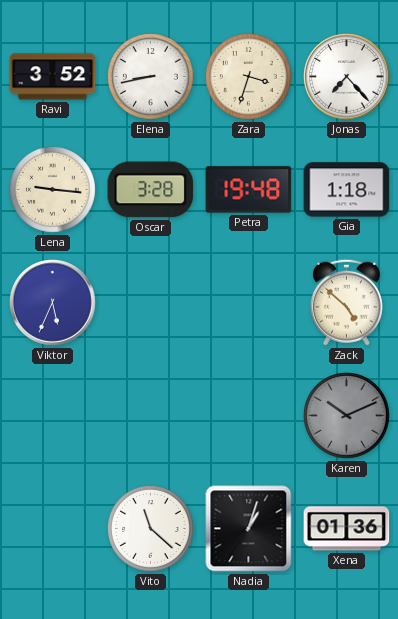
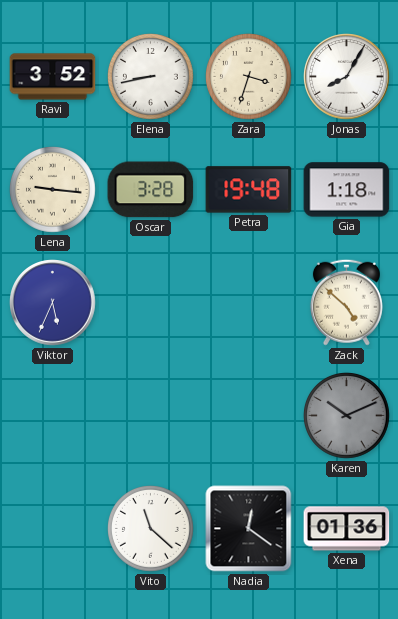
Jonas: 7:23 -> 8:05 (347, 77)
Nadia: 1:03 -> 12:21 (249, 529)
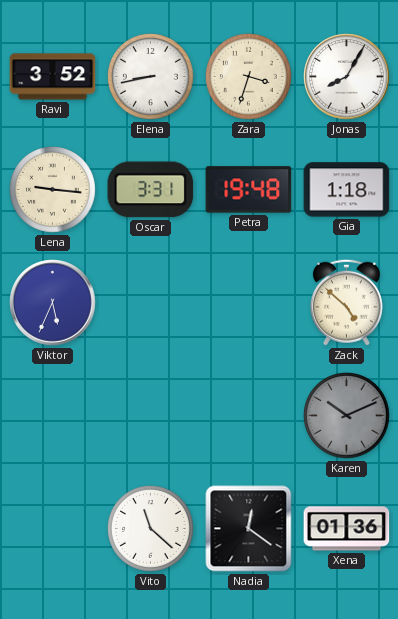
Oscar: 3:28 -> 3:31 (151, 190)
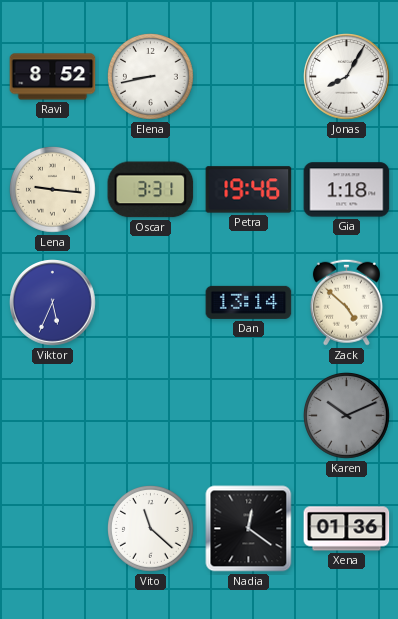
Ravi: 3:52 -> 8:52 (53, 77)
Zara: 3:33 -> none (249, 77)
Petra: 19:48 -> 19:46 (249, 190)
Dan: none -> 13:14 (249, 302)
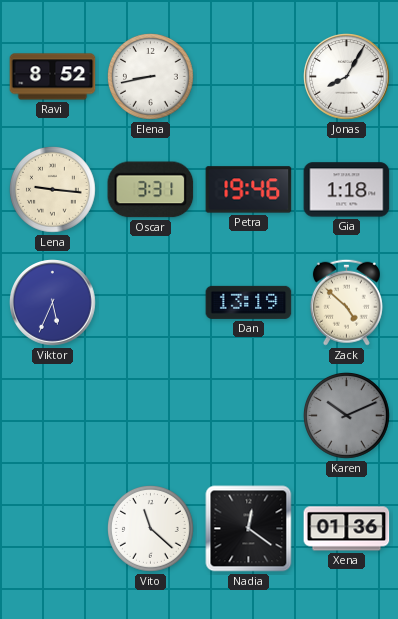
Dan: 13:14 -> 13:19 (249, 302)
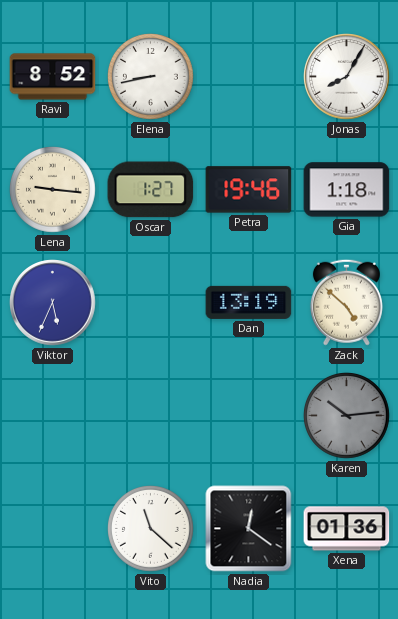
Oscar: 3:31 -> 1:27 (151, 190)
Karen: 10:11 -> 10:14 (347, 416)
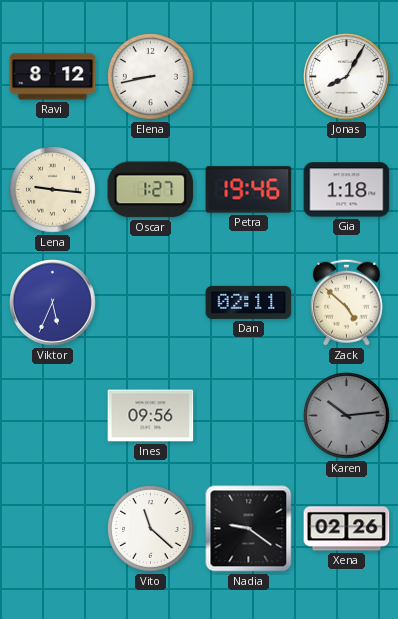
Ravi: 8:52 -> 8:12 (53, 77)
Dan: 13:19 -> 02:11 (249, 302)
Ines: none -> 09:56 (151, 416)
Nadia: 12:21 -> 9:21 (249, 529)
Xena: 01:36 -> 02:26 (347, 529)
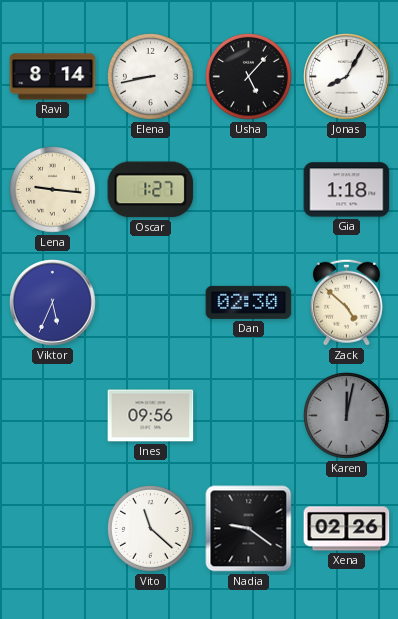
Ravi: 8:12 -> 8:14 (53, 77)
Usha: none -> 5:07 (249, 77)
Petra: 19:46 -> none (249, 190)
Dan: 02:11 -> 02:30 (249, 302)
Karen: 10:14 -> 12:02 (347, 416)
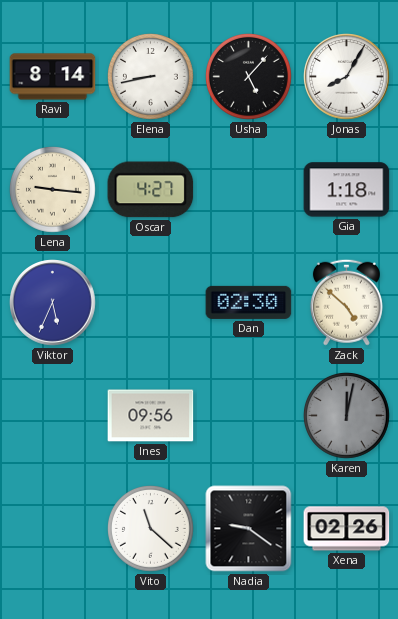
Oscar: 1:27 -> 4:27 (151, 190)
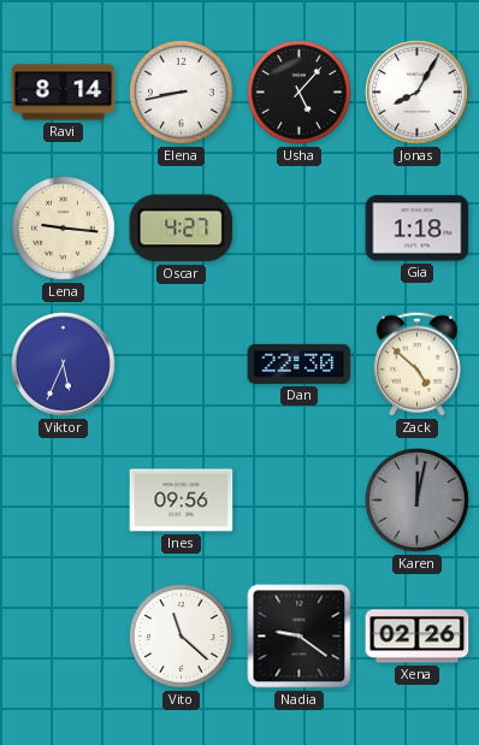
Dan: 02:30 -> 22:30 (300, 363)
